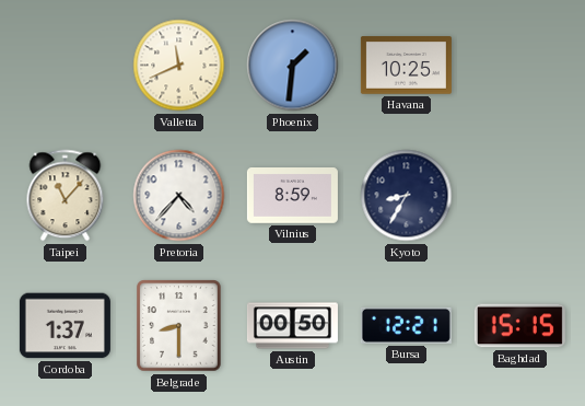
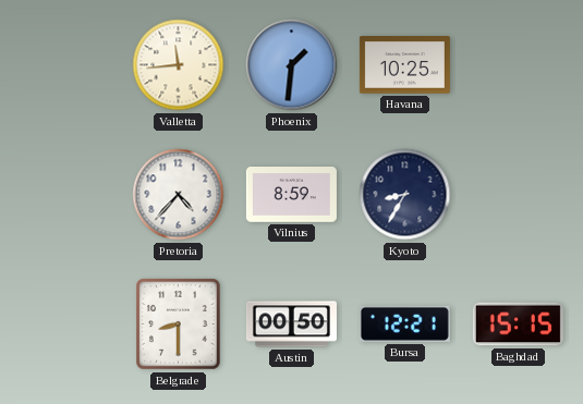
Valletta: 11:41 -> 11:44 (179, 65)
Taipei: 11:07 -> none (66, 196)
Cordoba: 1:37 -> none (65, 326)
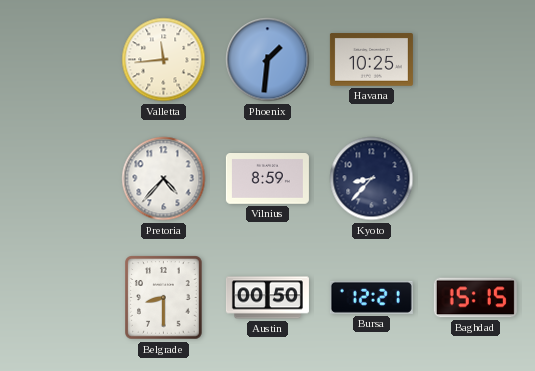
Kyoto: 8:35 -> 8:37 (372, 179)
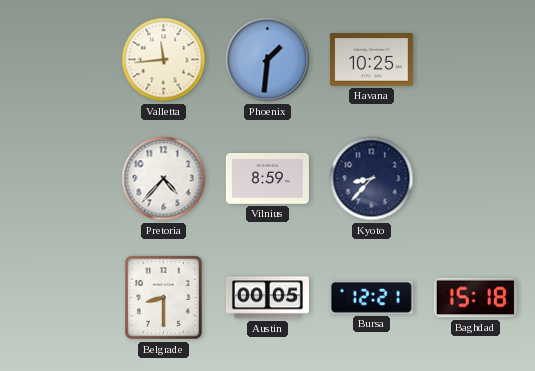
Austin: 00:50 -> 00:05 (267, 298)
Baghdad: 15:15 -> 15:18 (475, 298)
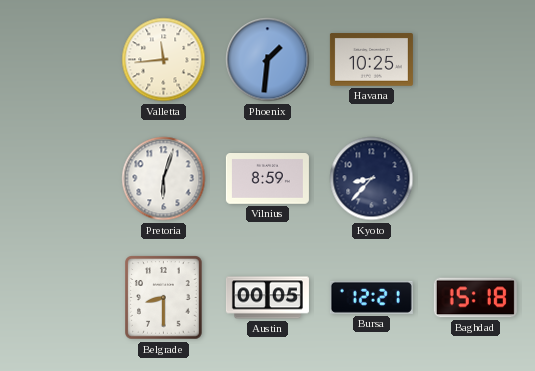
Pretoria: 4:37 -> 6:03 (164, 179)
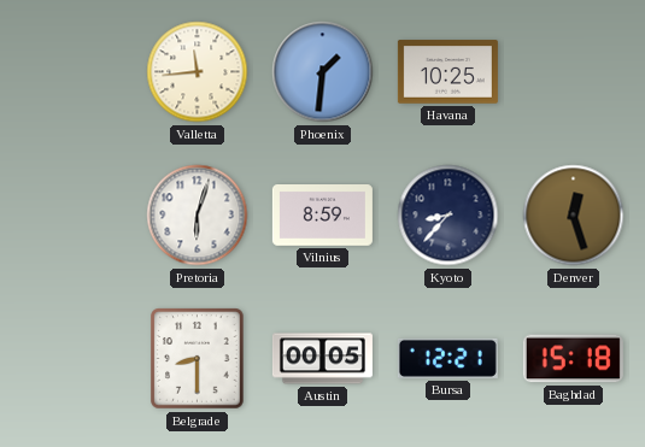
Denver: none -> 12:27 (574, 216)
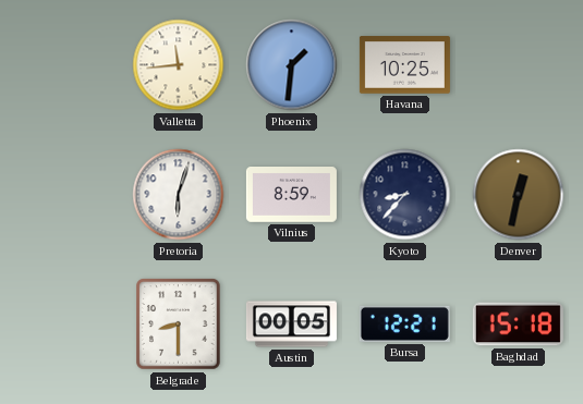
Denver: 12:27 -> 12:32 (519, 195)
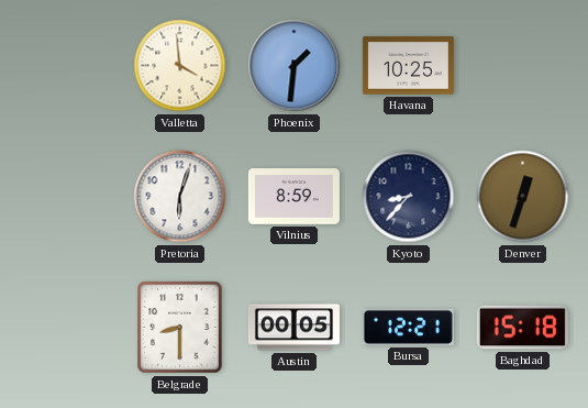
Valletta: 11:44 -> 3:59 (180, 66)
Denver: 12:32 -> 12:33 (523, 197)
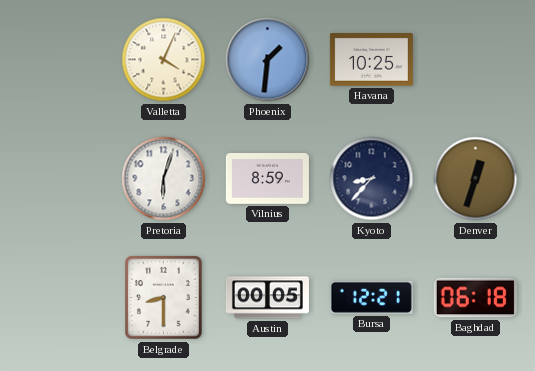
Valletta: 3:59 -> 4:04 (164, 60)
Baghdad: 15:18 -> 06:18 (475, 298)
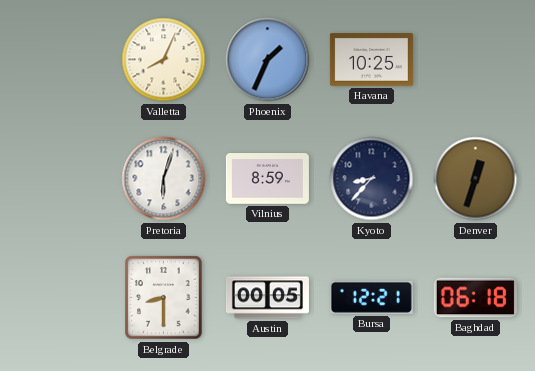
Valletta: 4:04 -> 8:04 (164, 60)
Phoenix: 1:31 -> 1:34 (268, 60)
